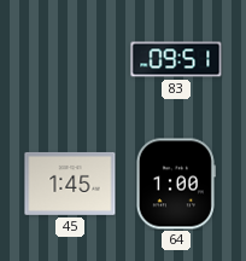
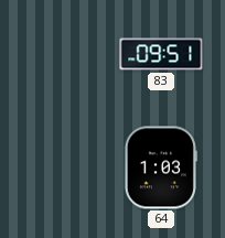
45: 1:45 -> none (70, 184)
64: 1:00 -> 1:03 (160, 167)
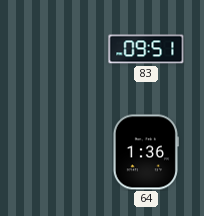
64: 1:03 -> 1:36 (145, 152)
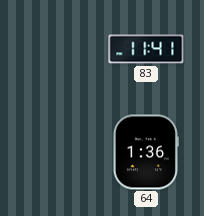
83: 09:51 -> 11:41 (146, 49)
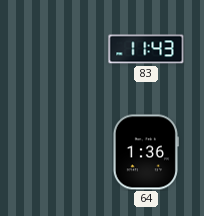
83: 11:41 -> 11:43 (146, 49)
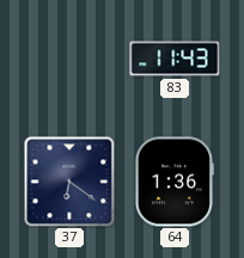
37: none -> 6:21 (69, 182)
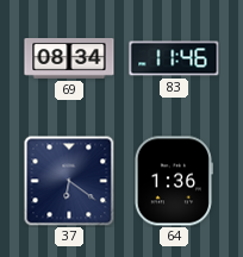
69: none -> 08:34 (69, 59)
83: 11:43 -> 11:46 (174, 58)
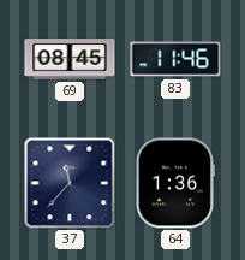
69: 08:34 -> 08:45 (70, 60)
37: 6:21 -> 11:37 (70, 183)
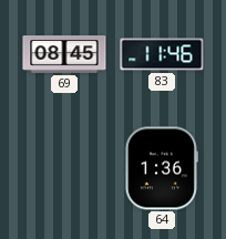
37: 11:37 -> none (70, 183)
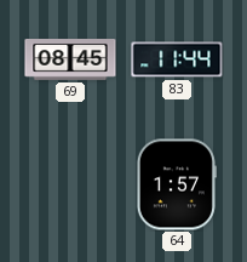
83: 11:46 -> 11:44 (177, 59)
64: 1:36 -> 1:57 (176, 184)
